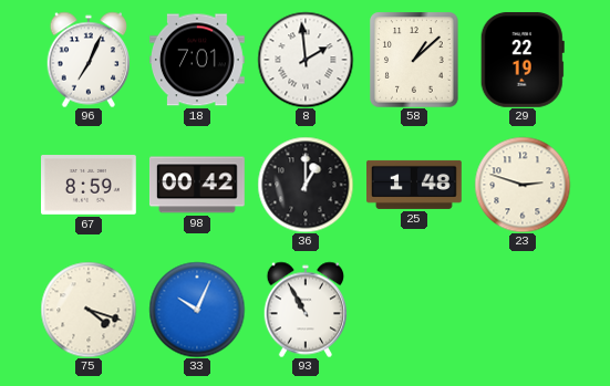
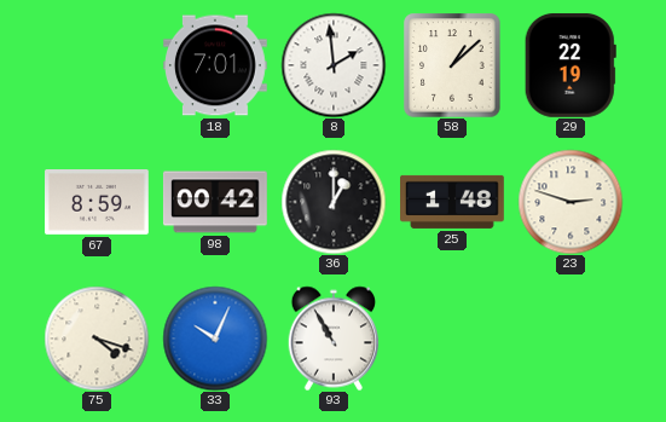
96: 7:04 -> none (89, 60)
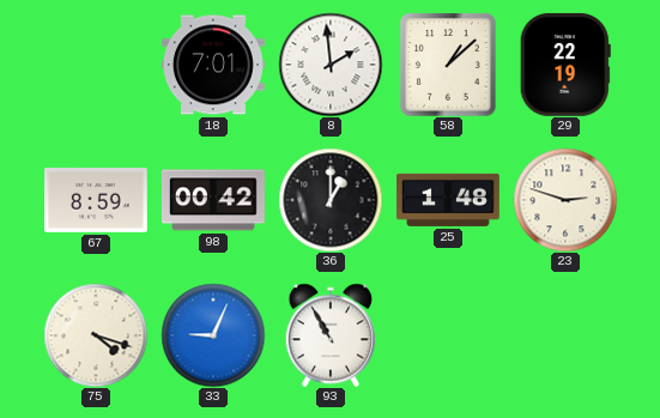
33: 10:04 -> 9:04 (213, 335)
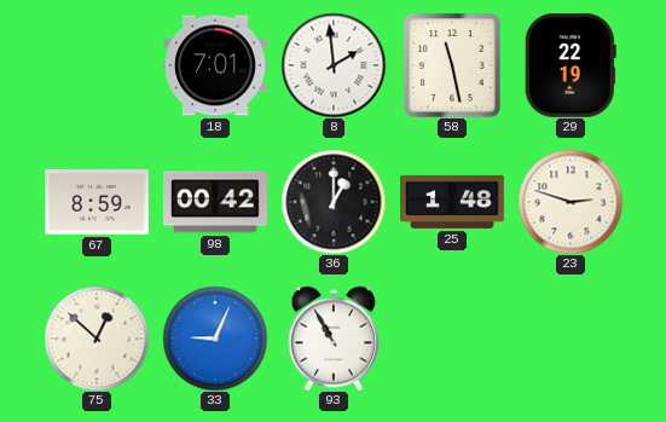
58: 1:08 -> 11:28 (452, 65)
75: 4:18 -> 12:52 (97, 339)
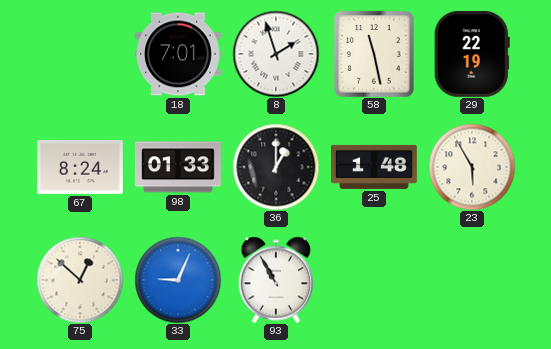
8: 1:59 -> 1:57 (276, 54)
67: 8:59 -> 8:24 (81, 168)
98: 00:42 -> 01:33 (178, 167)
23: 2:48 -> 5:55 (472, 167)
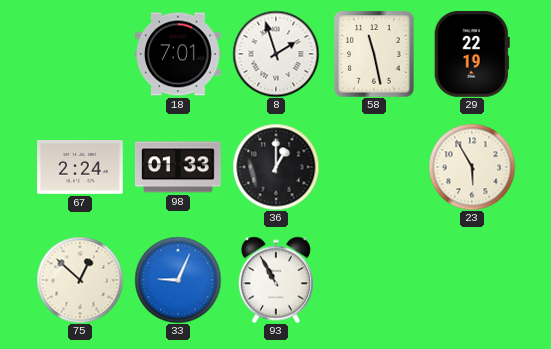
67: 8:24 -> 2:24 (81, 168)
25: 1:48 -> none (375, 167)
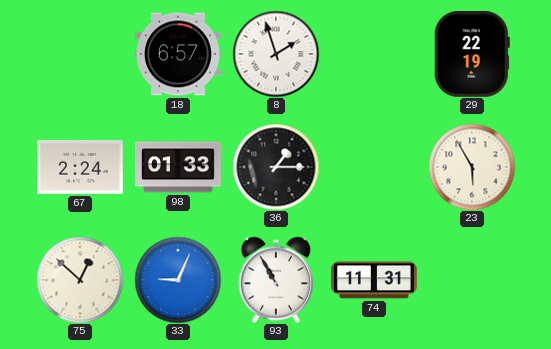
18: 7:01 -> 6:57 (179, 54)
58: 11:28 -> none (374, 54)
36: 1:00 -> 1:15 (276, 167)
74: none -> 11:31 (375, 280)
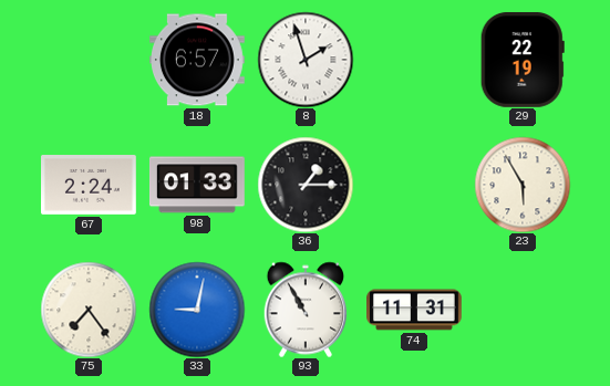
75: 12:52 -> 7:24 (89, 310)
33: 9:04 -> 9:02 (197, 310)
